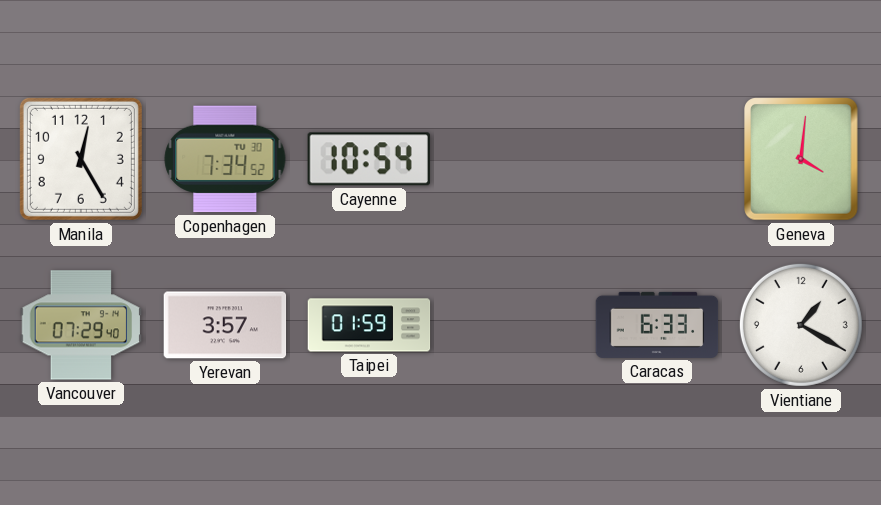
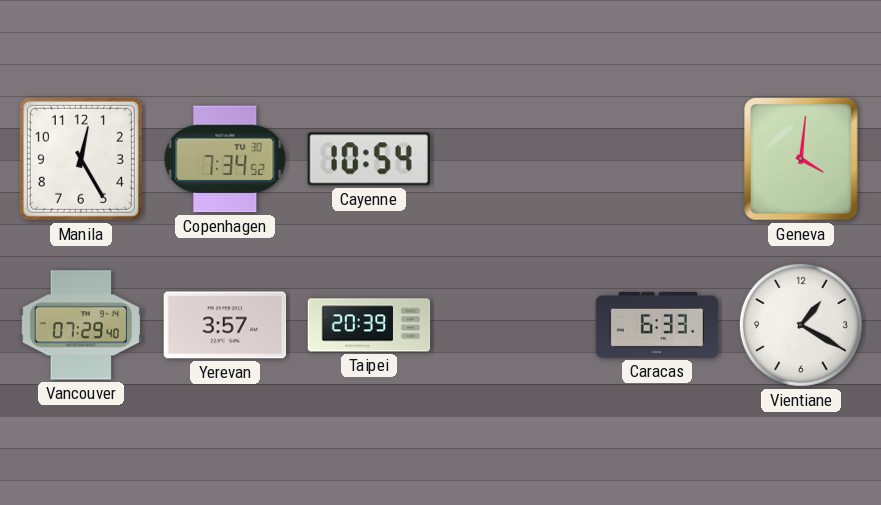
Taipei: 01:59 -> 20:39 (369, 325)
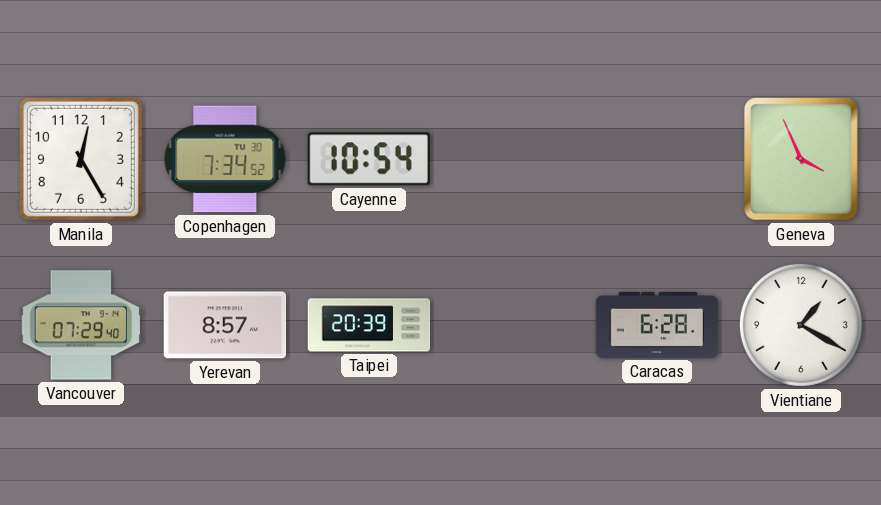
Geneva: 4:01 -> 3:56 (801, 159)
Yerevan: 3:57 -> 8:57 (225, 325)
Caracas: 6:33 -> 6:28 (657, 325)
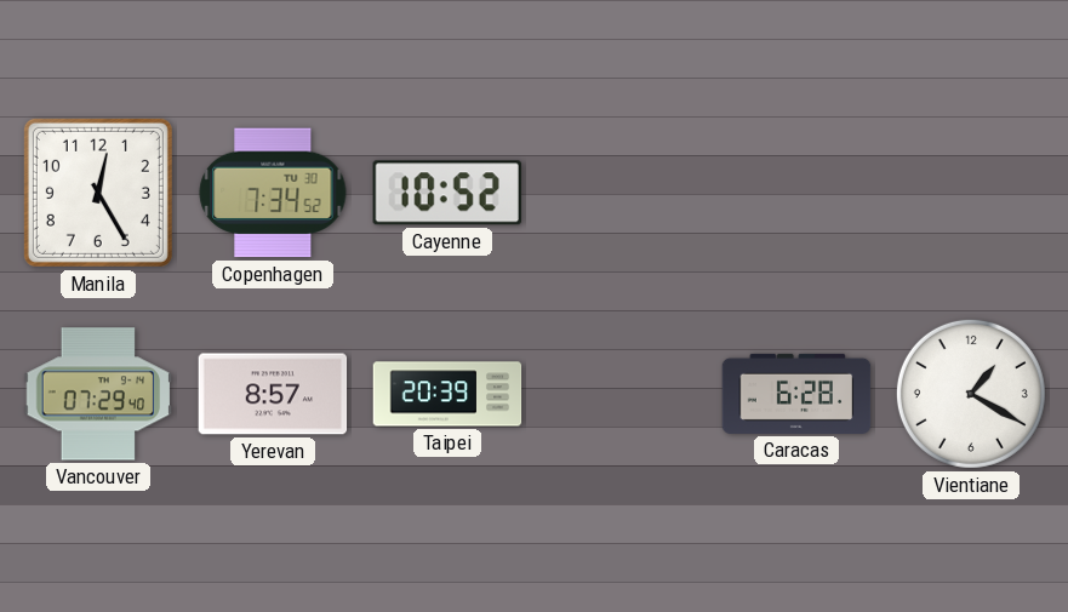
Cayenne: 10:54 -> 10:52 (447, 193)
Geneva: 3:56 -> none (801, 159)
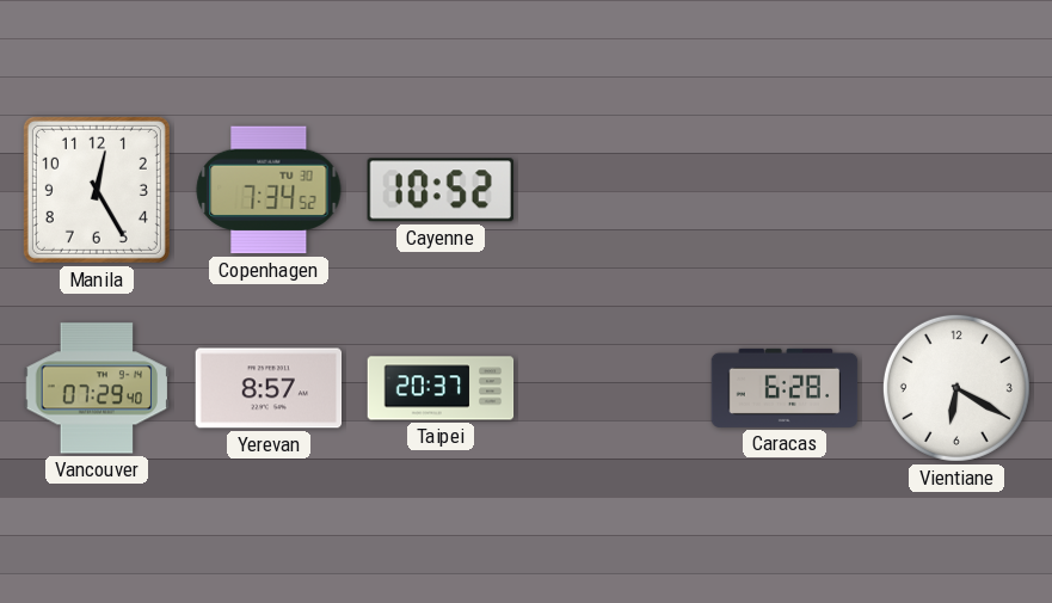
Taipei: 20:39 -> 20:37 (441, 388)
Vientiane: 1:20 -> 6:20 (956, 388)
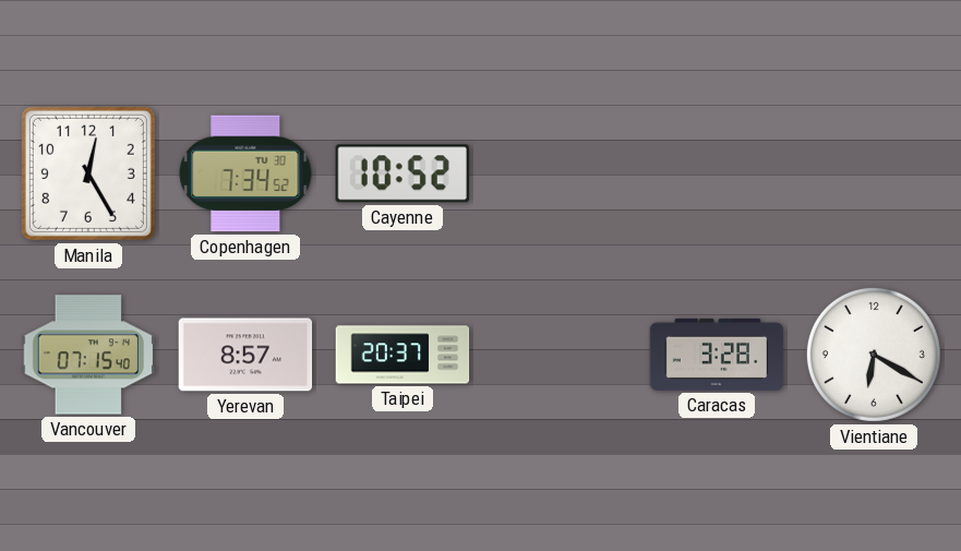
Vancouver: 07:29 -> 07:15 (88, 355)
Caracas: 6:28 -> 3:28 (717, 355)
